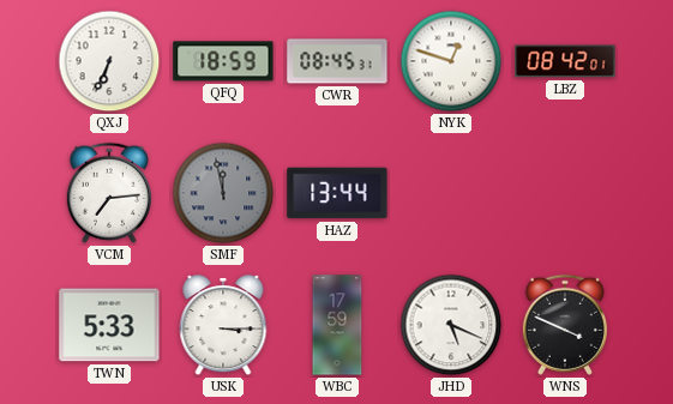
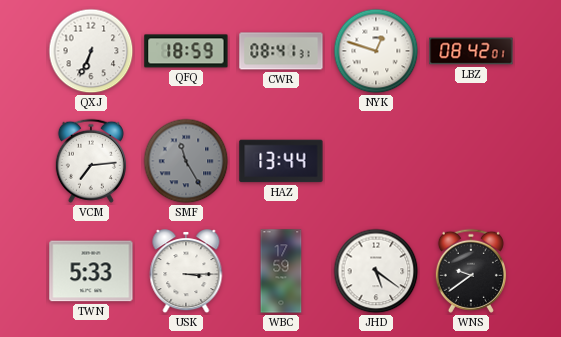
CWR: 08:45 -> 08:41 (281, 51)
SMF: 11:58 -> 11:25 (186, 161)
JHD: 5:19 -> 5:21 (376, 271)
WNS: 3:49 -> 9:39 (471, 271)
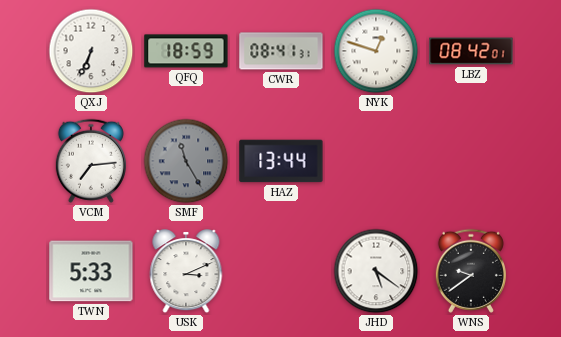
USK: 3:15 -> 3:11 (186, 272)
WBC: 17:59 -> none (281, 271)
